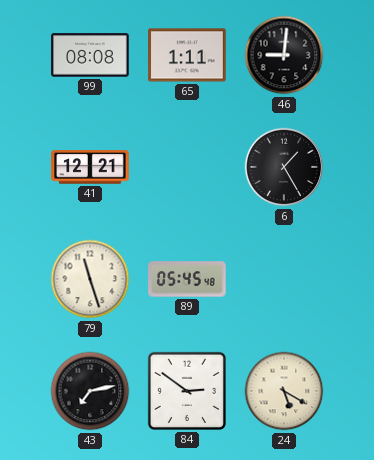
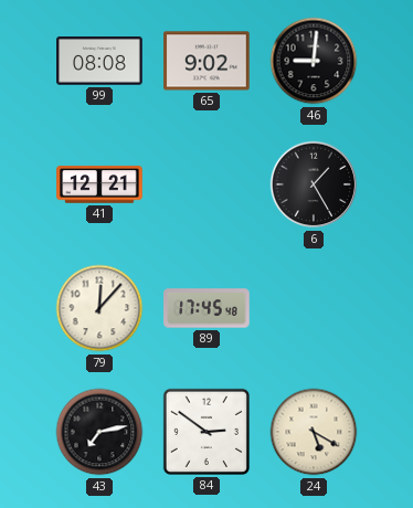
65: 1:11 -> 9:02 (206, 61)
79: 11:27 -> 12:07 (99, 308)
89: 05:45 -> 17:45 (206, 308)
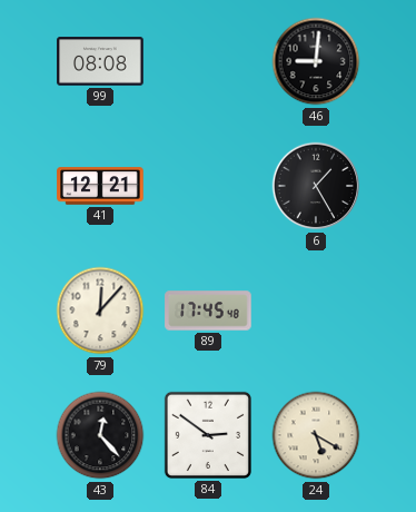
65: 9:02 -> none (206, 61)
43: 7:13 -> 12:23 (100, 435)
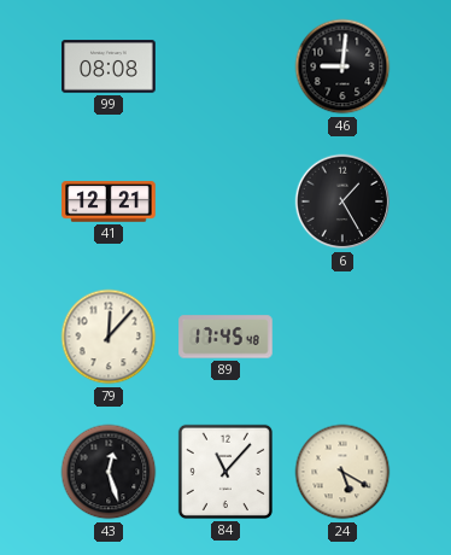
43: 12:23 -> 12:27 (109, 472)
84: 2:51 -> 11:07 (225, 472)
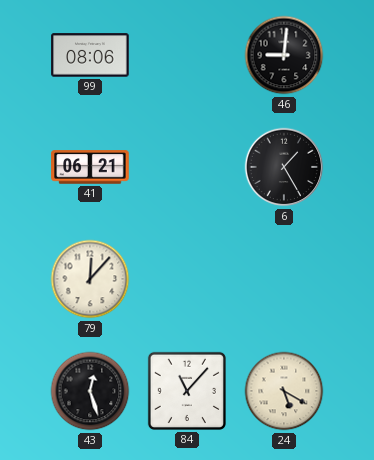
99: 08:08 -> 08:06 (90, 55)
41: 12:21 -> 06:21 (90, 167)
89: 17:45 -> none (225, 337)
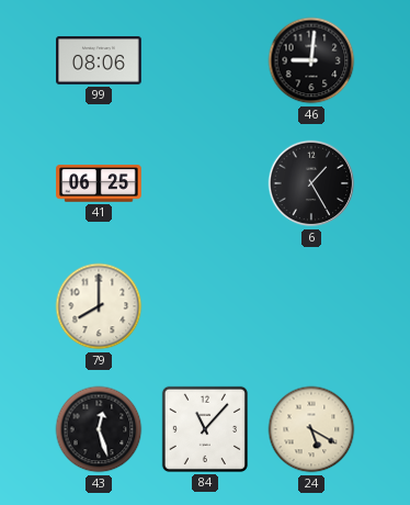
41: 06:21 -> 06:25 (99, 183)
79: 12:07 -> 8:00 (99, 306)
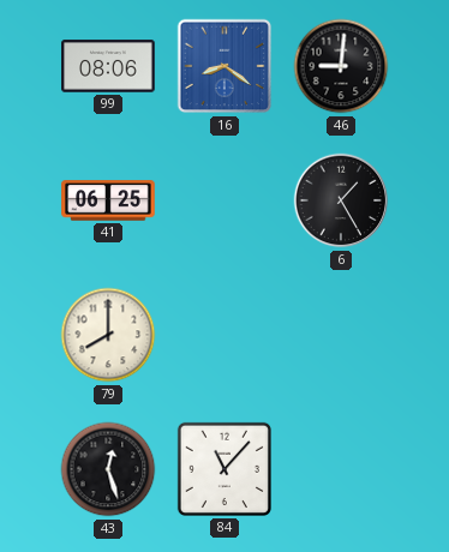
16: none -> 8:21 (224, 66)
24: 5:20 -> none (311, 429)
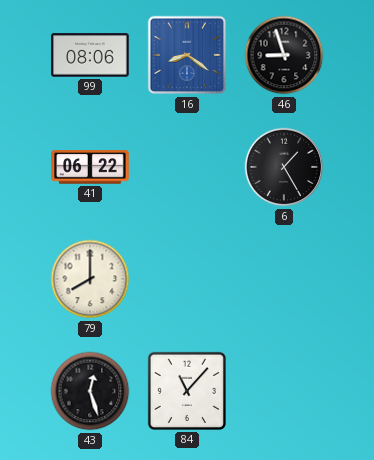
46: 9:01 -> 8:57 (284, 55)
41: 06:25 -> 06:22 (90, 167)
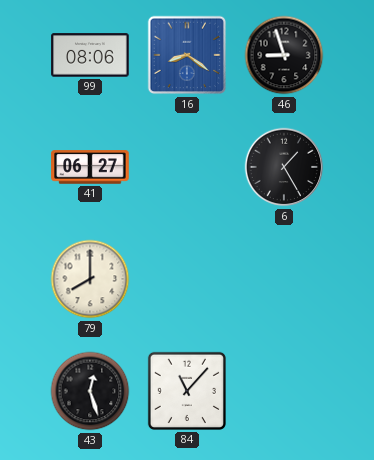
41: 06:22 -> 06:27 (90, 167)
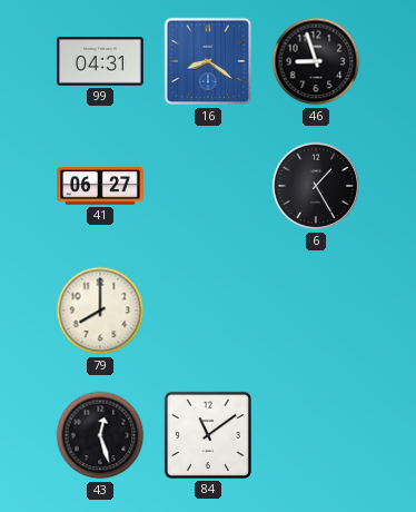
99: 08:06 -> 04:31 (100, 61)
84: 11:07 -> 11:09 (208, 435)
